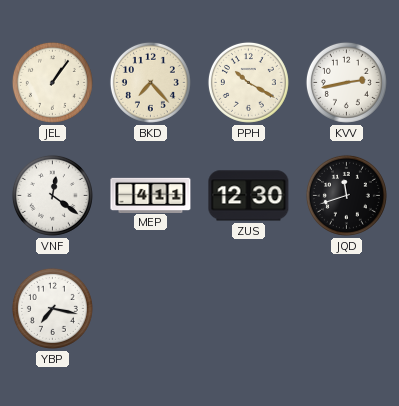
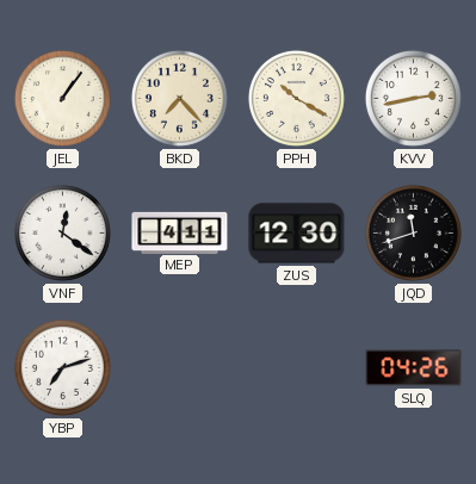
YBP: 7:17 -> 7:12 (62, 367)
SLQ: none -> 04:26 (414, 368)
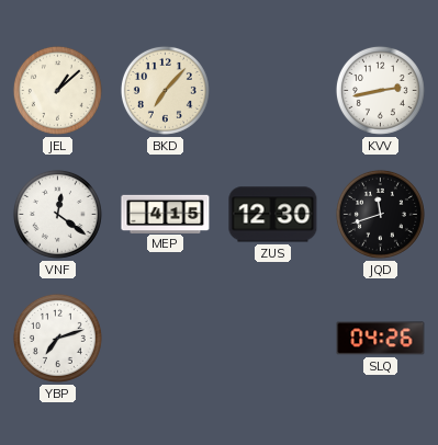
JEL: 1:06 -> 1:08 (57, 90)
BKD: 7:23 -> 7:07 (165, 90)
PPH: 10:20 -> none (296, 98)
MEP: 4:11 -> 4:15 (166, 214)
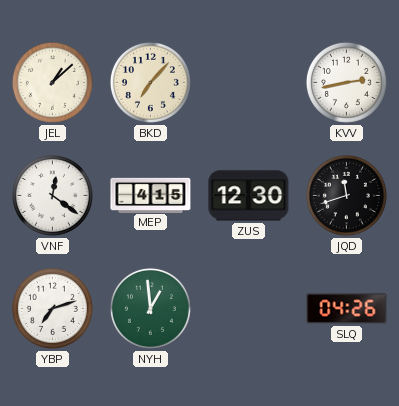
NYH: none -> 12:59 (150, 308)
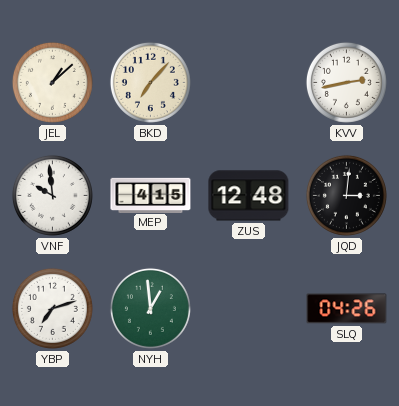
VNF: 12:21 -> 9:59 (52, 195)
ZUS: 12:30 -> 12:48 (249, 196)
JQD: 11:42 -> 3:01 (346, 195)
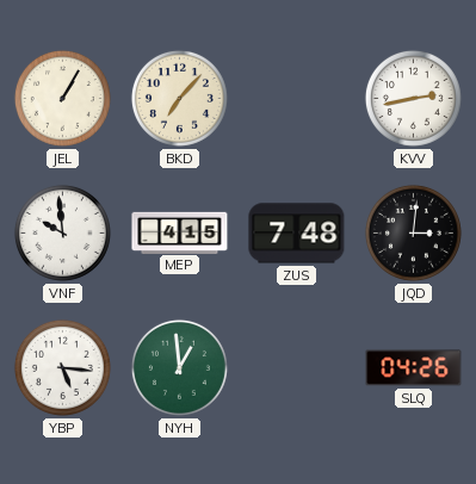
JEL: 1:08 -> 1:05 (62, 98)
ZUS: 12:48 -> 7:48 (297, 234)
YBP: 7:12 -> 5:16 (62, 367)
